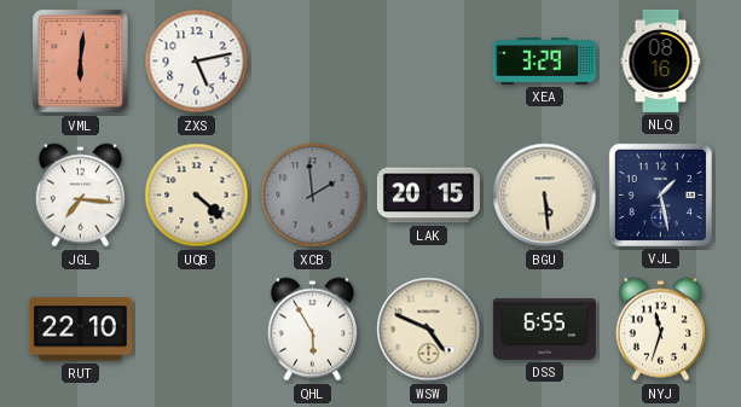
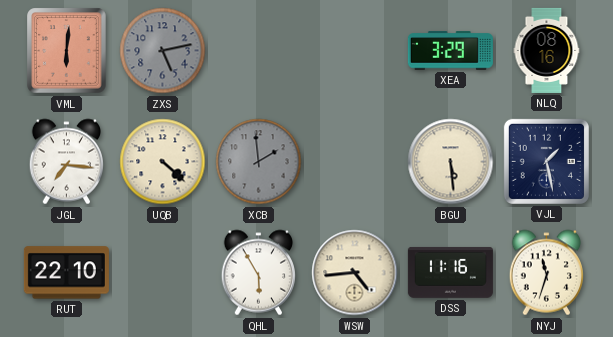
ZXS dial: white -> grey (163, 51)
LAK: 20:15 -> none (428, 196)
WSW: 4:49 -> 4:44 (355, 273)
DSS: 6:55 -> 11:16 (450, 272)
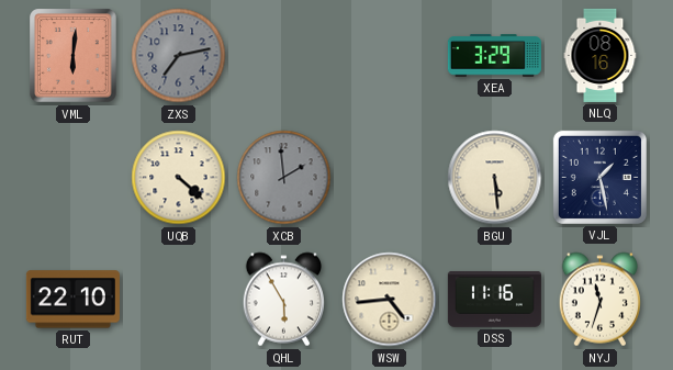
ZXS: 5:13 -> 7:13 (179, 56)
JGL: 7:16 -> none (66, 162)
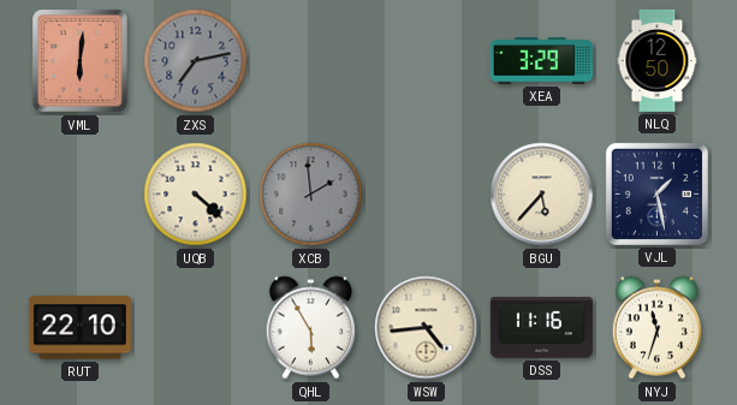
NLQ: 08:16 -> 12:50 (658, 60)
BGU: 5:29 -> 5:37 (542, 195)
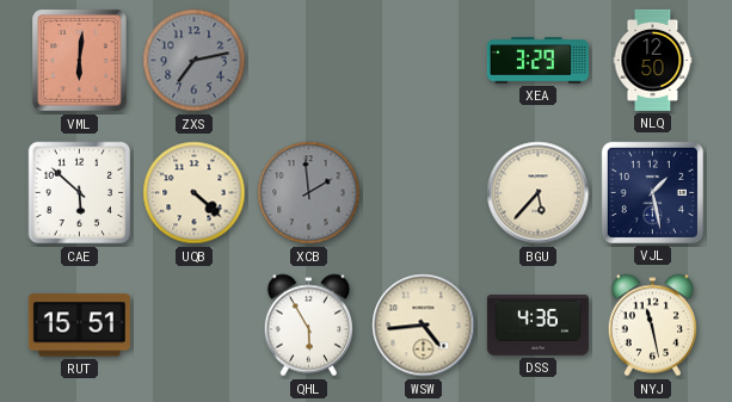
CAE: none -> 5:52 (80, 193)
RUT: 22:10 -> 15:51 (79, 326)
DSS: 11:16 -> 4:36 (537, 324)
NYJ: 11:33 -> 11:28 (652, 326)
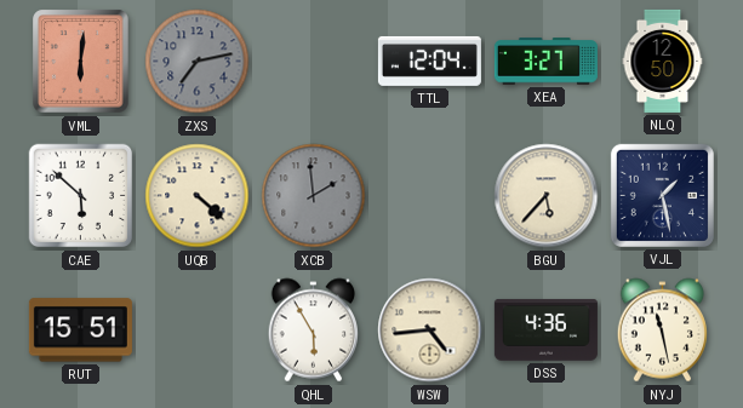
TTL: none -> 12:04 (429, 61)
XEA: 3:29 -> 3:27 (545, 62)
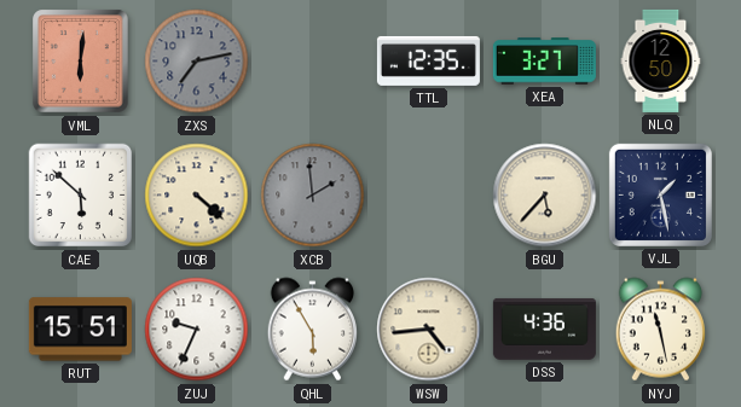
TTL: 12:04 -> 12:35 (428, 60)
ZUJ: none -> 9:34 (197, 330)
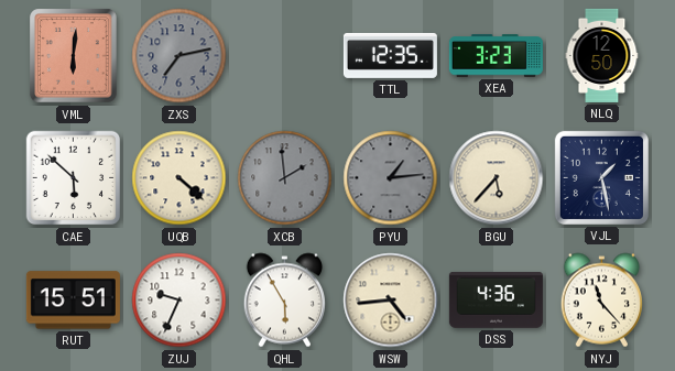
XEA: 3:27 -> 3:23 (496, 56)
PYU: none -> 1:14 (391, 178)
NYJ: 11:28 -> 11:23 (601, 301)
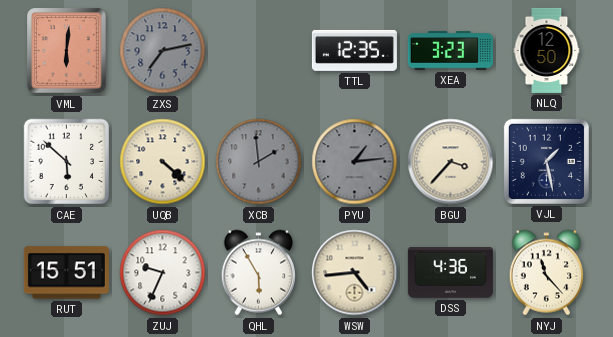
BGU: 5:37 -> 3:37 (451, 162)
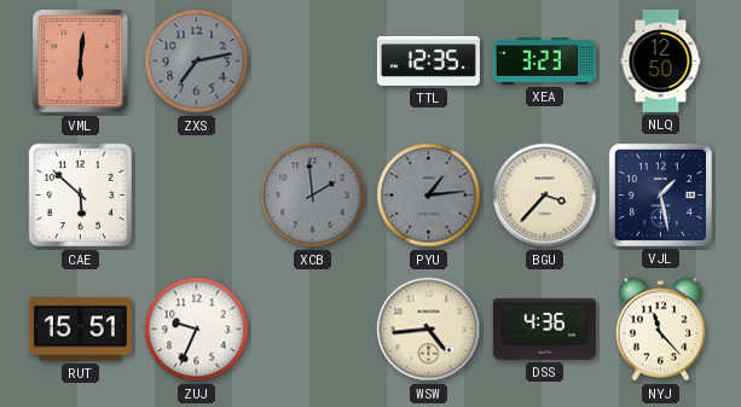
UQB: 4:22 -> none (163, 162)
QHL: 5:55 -> none (258, 273)
